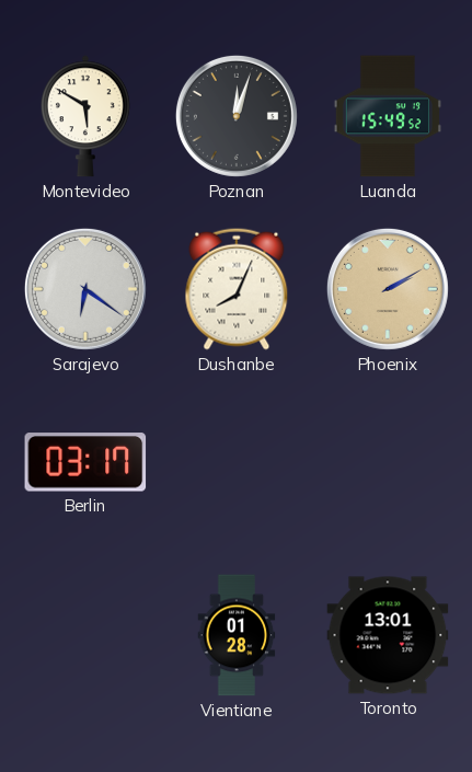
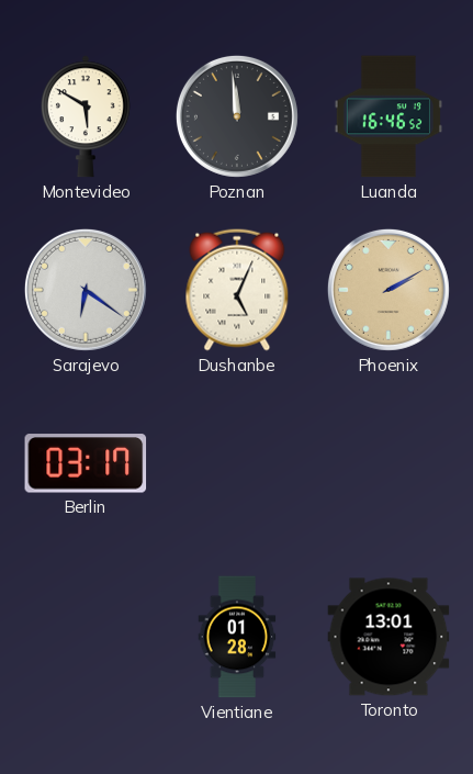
Poznan: 12:03 -> 11:59 (237, 116)
Luanda: 15:49 -> 16:46 (388, 116)
Dushanbe: 8:04 -> 5:04 (237, 290)
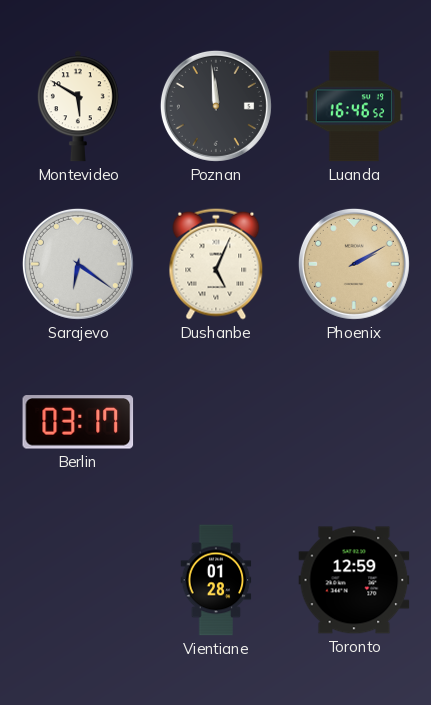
Toronto: 13:01 -> 12:59 (354, 580)
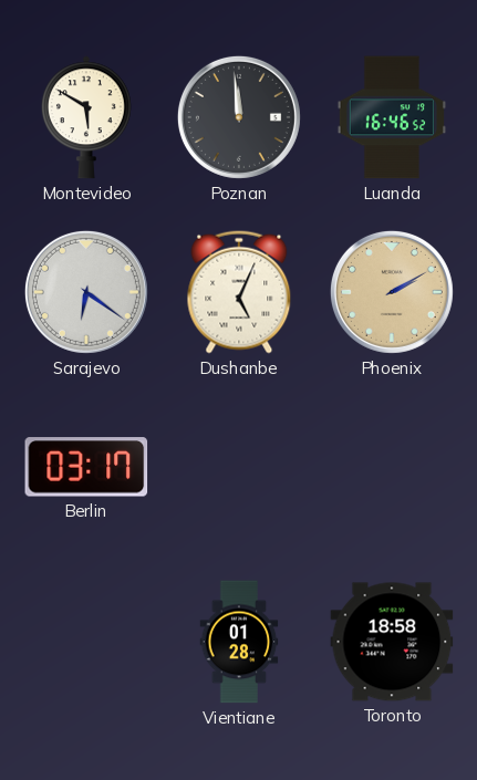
Toronto: 12:59 -> 18:58 (392, 642)
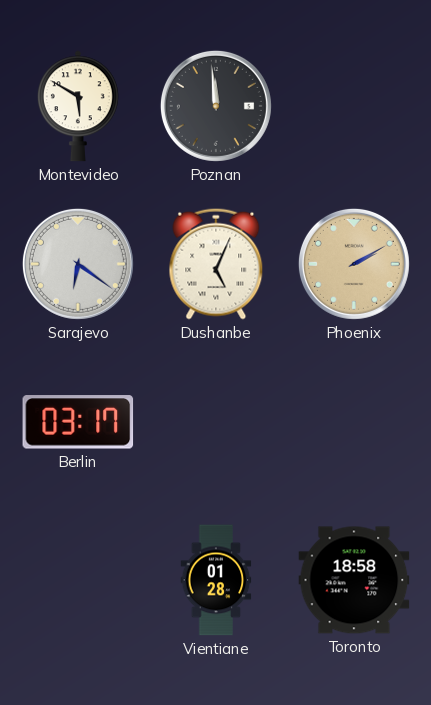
Luanda: 16:46 -> none (392, 117)
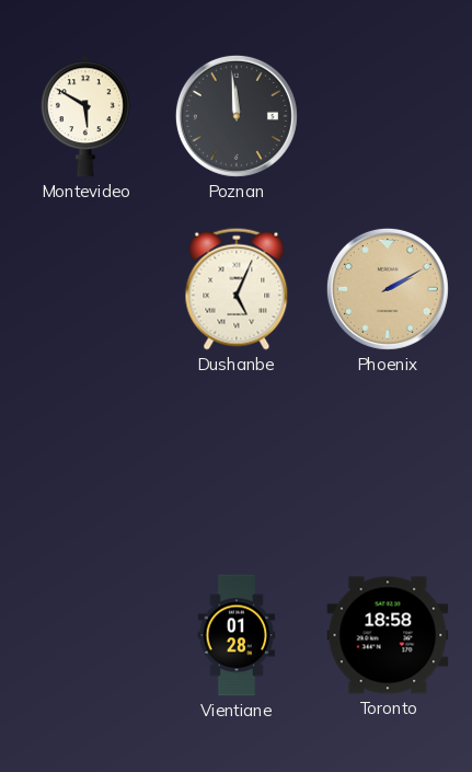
Sarajevo: 6:21 -> none (78, 264)
Berlin: 03:17 -> none (78, 422)
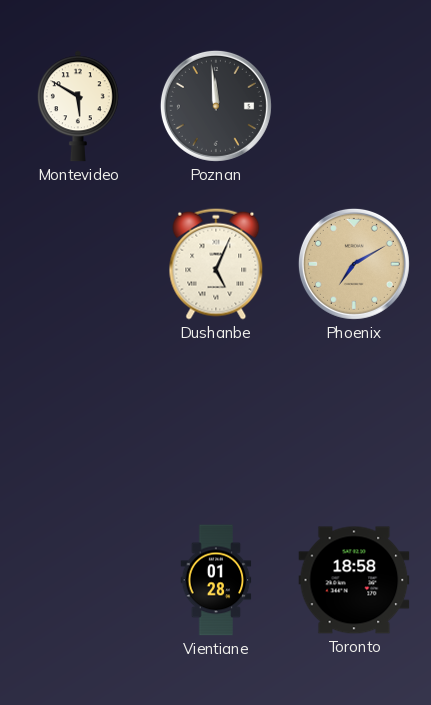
Phoenix: 2:10 -> 7:10 (354, 264)
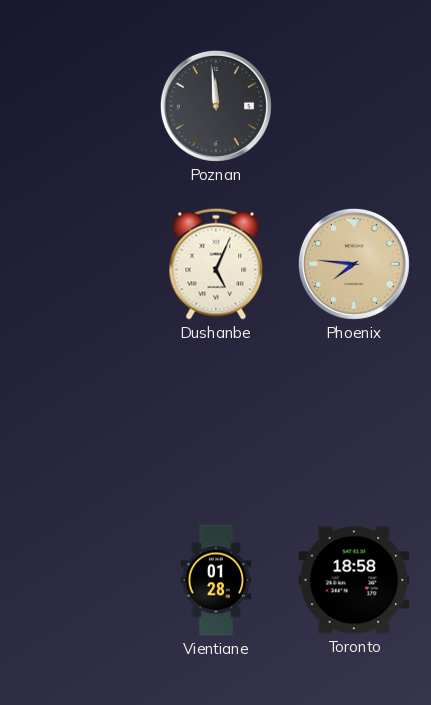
Montevideo: 5:50 -> none (78, 106)
Phoenix: 7:10 -> 7:46 (354, 264)
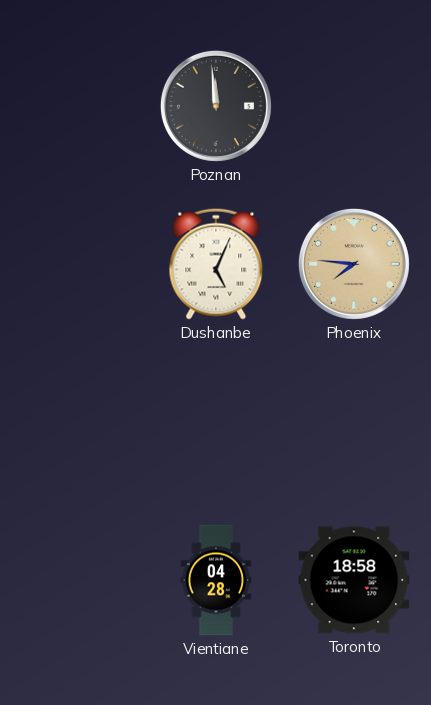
Vientiane: 01:28 -> 04:28 (216, 580)
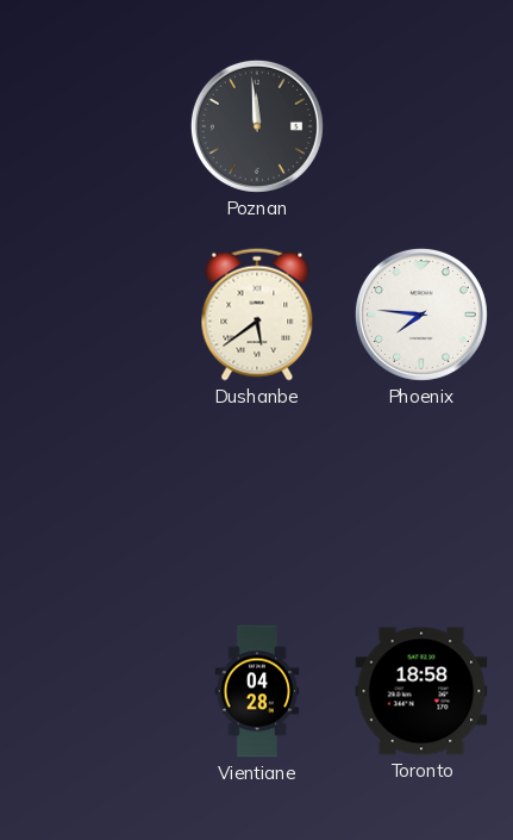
Dushanbe: 5:04 -> 5:39 (257, 315)
Phoenix dial: champagne -> white (421, 315)
